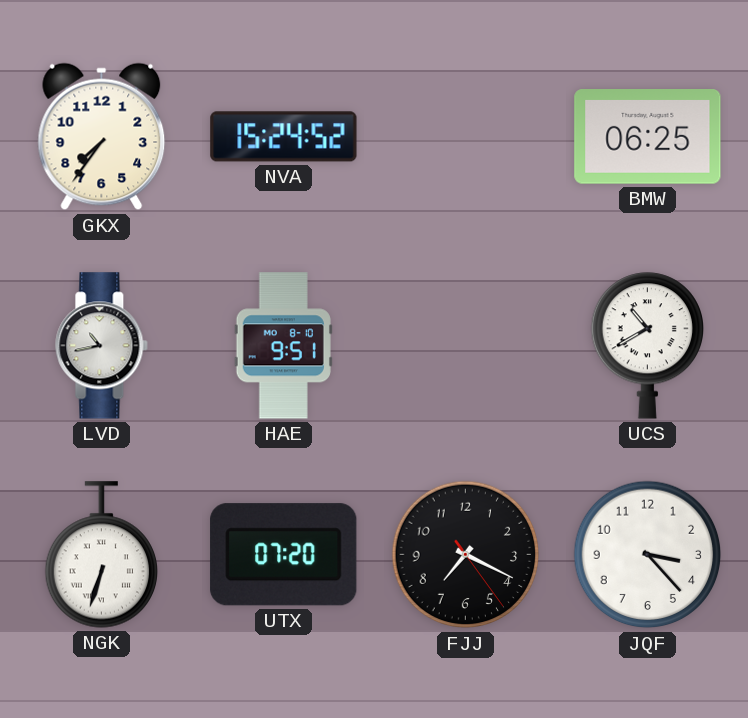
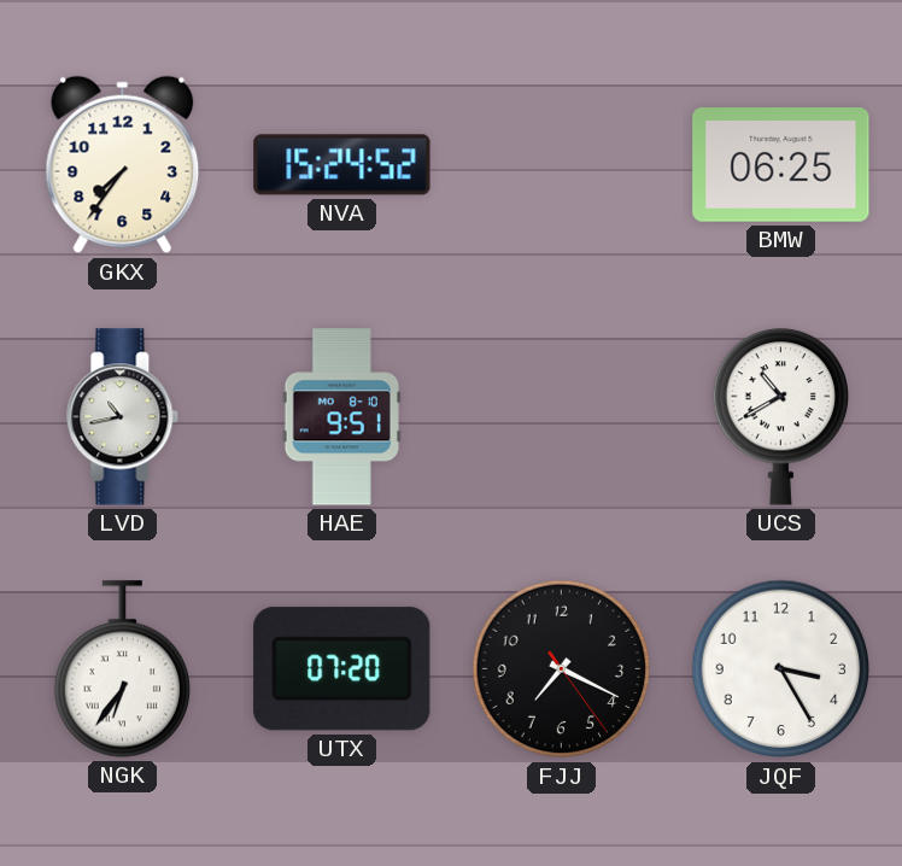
NGK: 6:33 -> 6:36 (122, 669)
JQF: 3:23 -> 3:25 (781, 669)
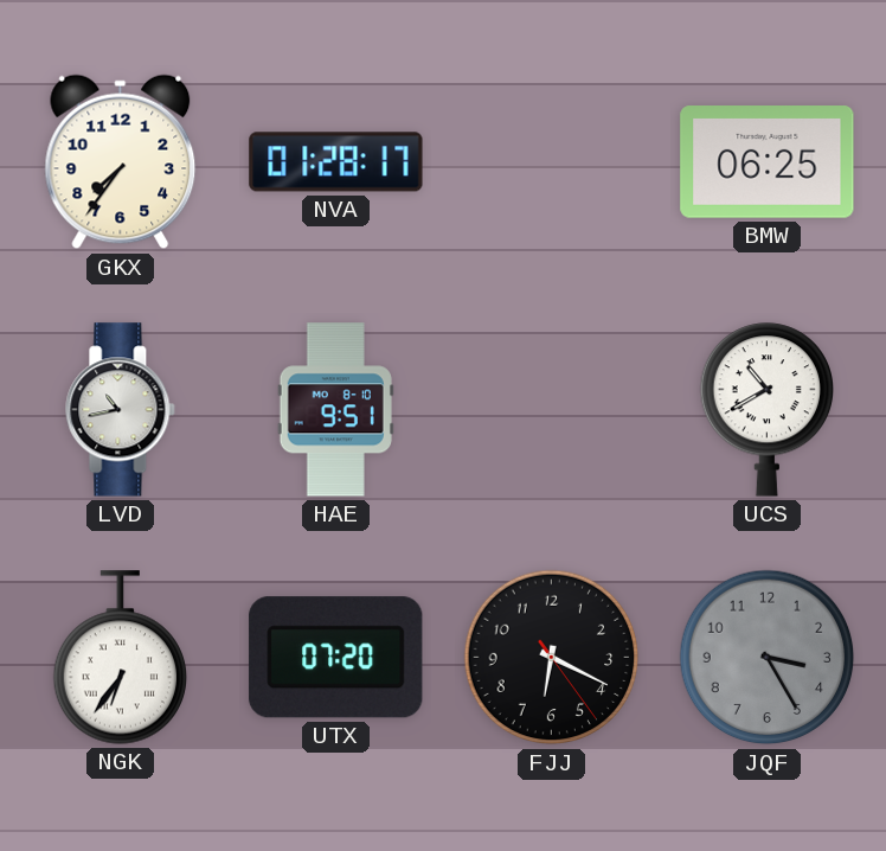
NVA: 15:24 -> 01:28 (336, 162)
FJJ: 7:19 -> 6:19 (552, 658)
JQF dial: white -> grey (768, 658)
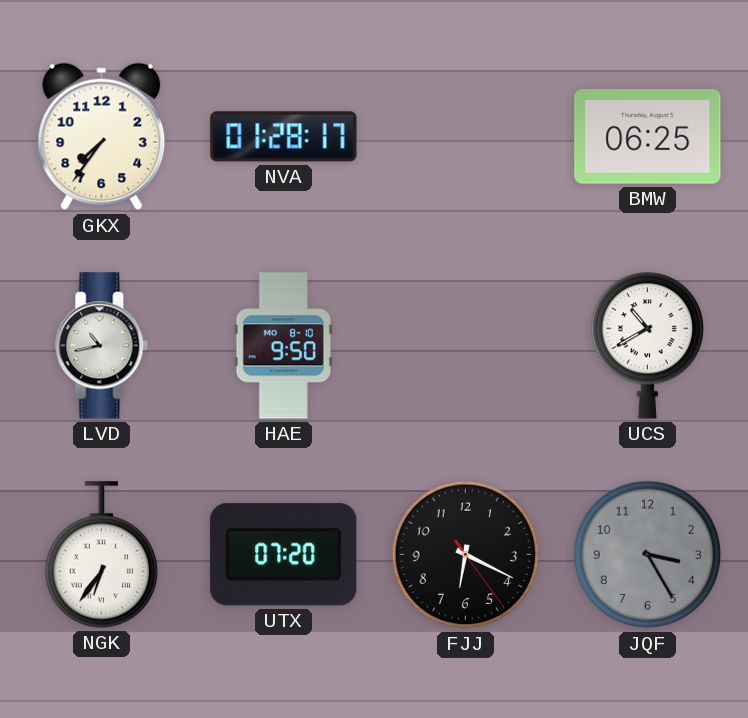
HAE: 9:51 -> 9:50 (283, 346)
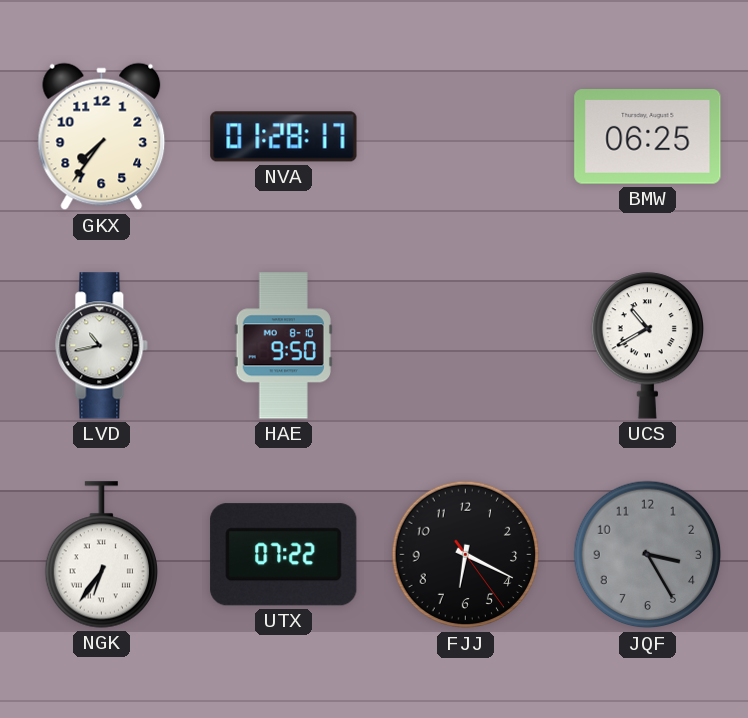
UTX: 07:20 -> 07:22 (284, 555)
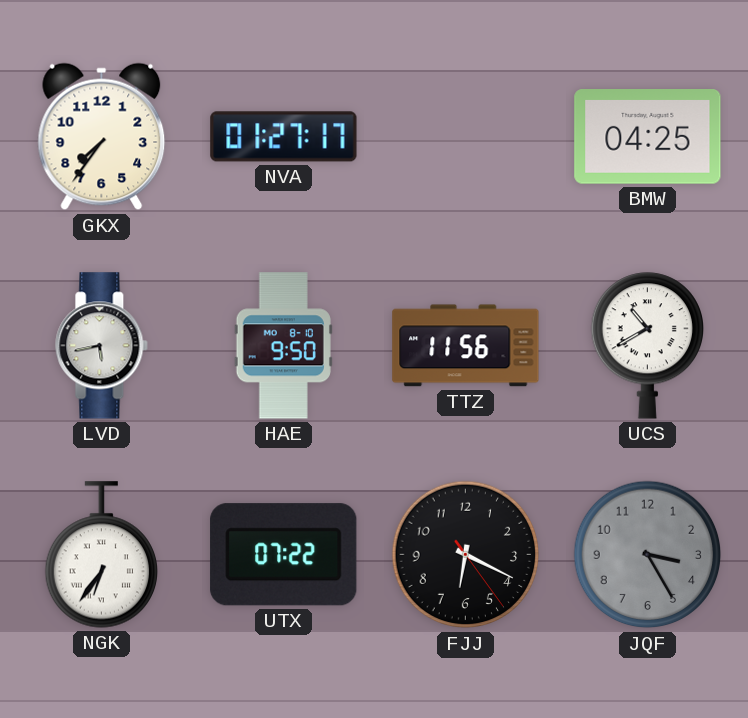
NVA: 01:28 -> 01:27 (284, 137)
BMW: 06:25 -> 04:25 (648, 137)
LVD: 10:43 -> 5:43 (102, 346)
TTZ: none -> 11:56 (466, 346)
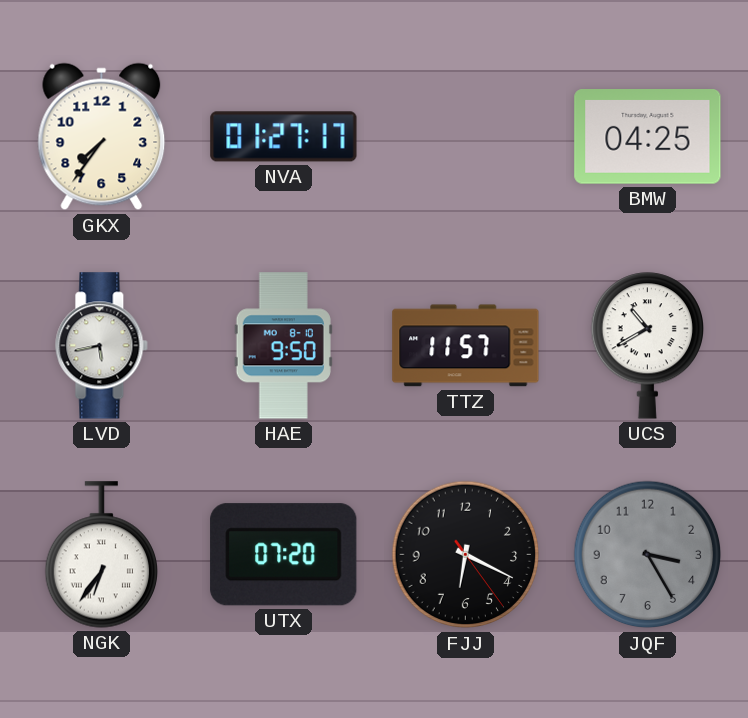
TTZ: 11:56 -> 11:57 (466, 346)
UTX: 07:22 -> 07:20 (284, 555)
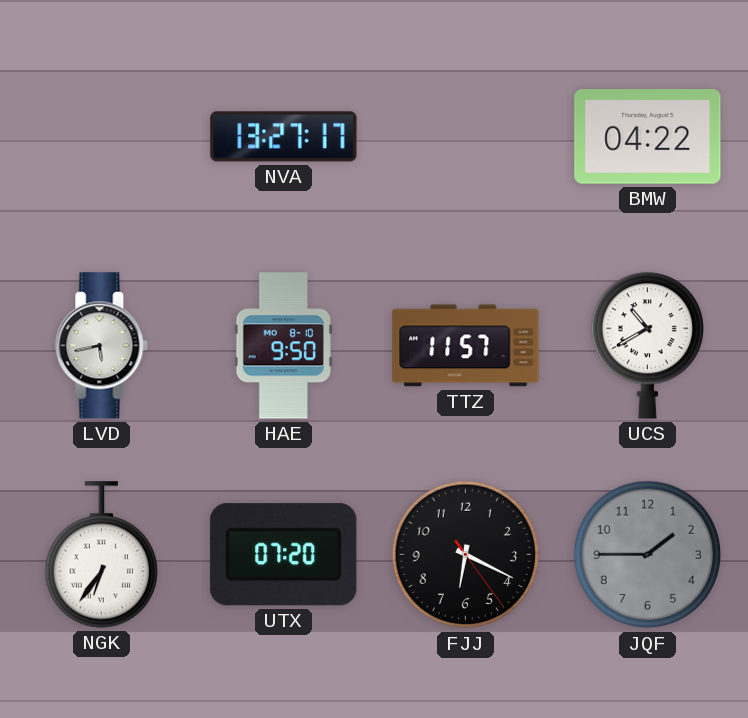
GKX: 7:36 -> none (102, 137)
NVA: 01:27 -> 13:27 (284, 137)
BMW: 04:25 -> 04:22 (648, 137)
JQF: 3:25 -> 1:45 (648, 555)
